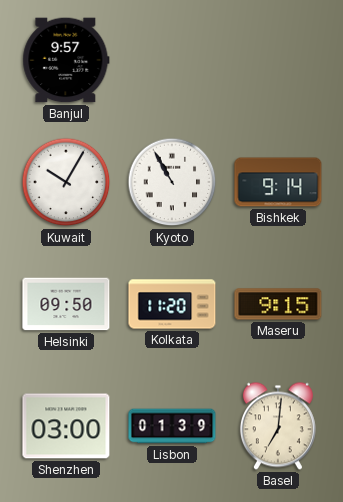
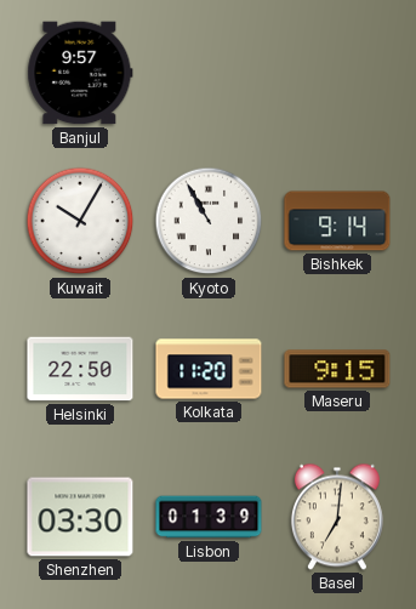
Helsinki: 09:50 -> 22:50 (80, 369)
Shenzhen: 03:00 -> 03:30 (80, 517)
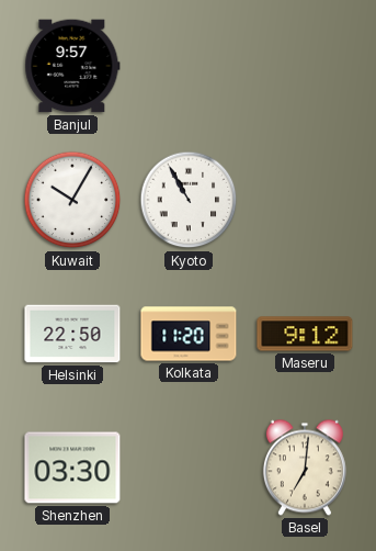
Bishkek: 9:14 -> none (337, 221)
Maseru: 9:15 -> 9:12 (305, 334)
Lisbon: 01:39 -> none (209, 517)
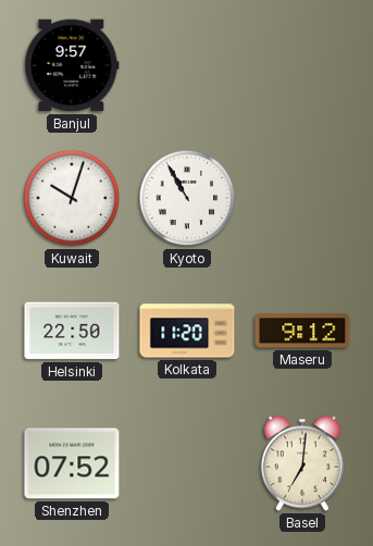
Kuwait: 10:05 -> 10:03 (72, 198)
Shenzhen: 03:30 -> 07:52 (72, 463)
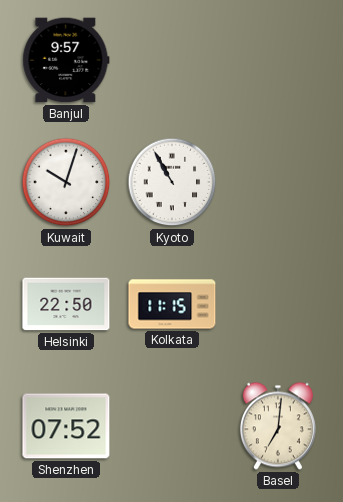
Kolkata: 11:20 -> 11:15 (172, 304)
Maseru: 9:12 -> none (302, 331)
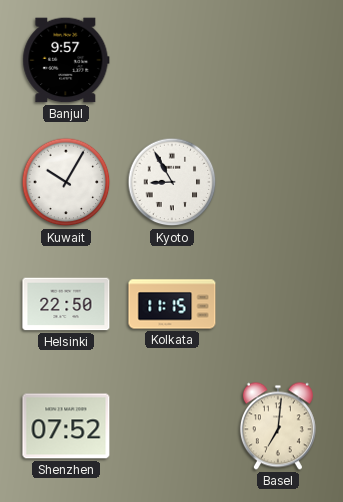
Kuwait: 10:03 -> 10:05 (66, 182)
Kyoto: 10:55 -> 8:55 (172, 182)
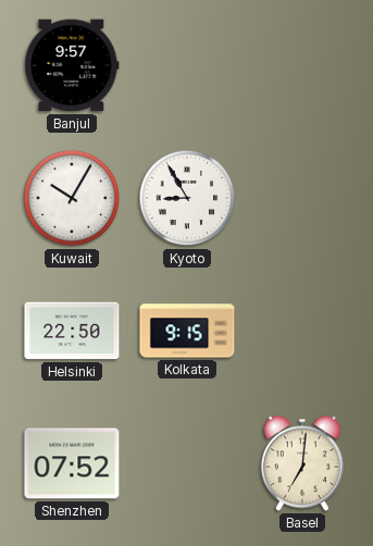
Kolkata: 11:15 -> 9:15 (187, 331)
